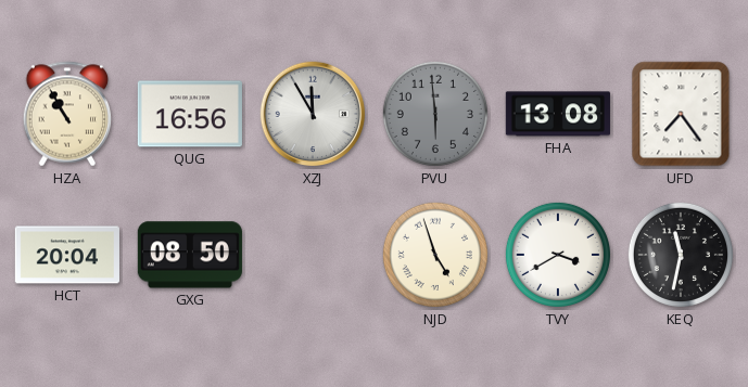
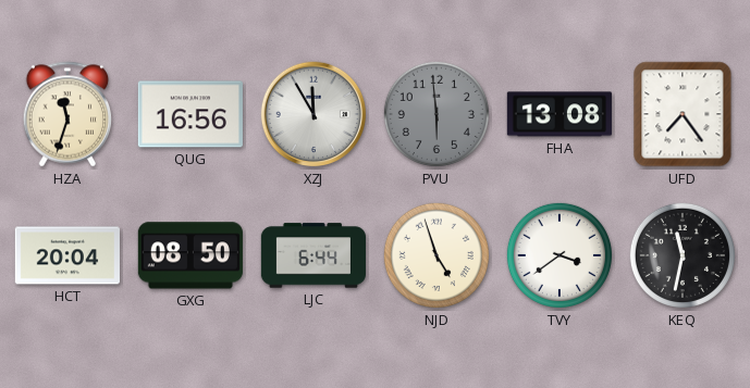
HZA: 10:55 -> 11:33 (67, 114)
LJC: none -> 6:44 (312, 255)
TVY: 3:40 -> 3:39 (560, 255)
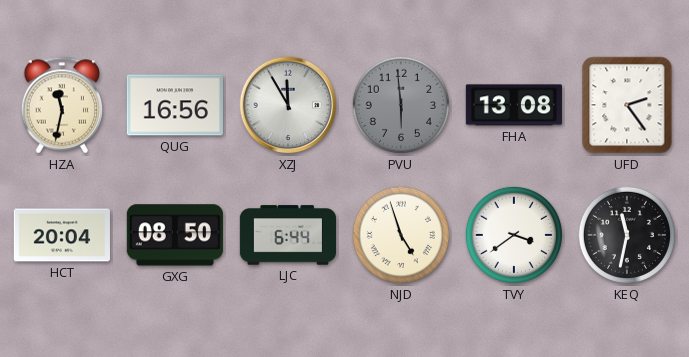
HZA: 11:33 -> 11:32 (62, 105)
UFD: 7:24 -> 2:24 (627, 105)
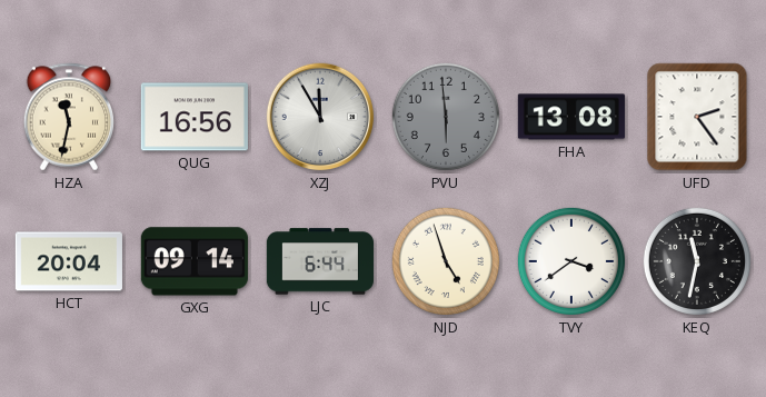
GXG: 08:50 -> 09:14 (195, 261)
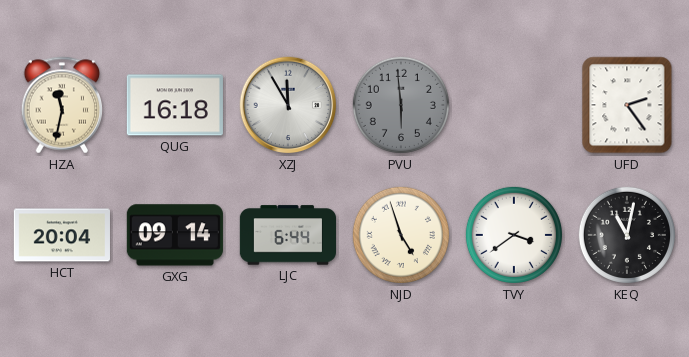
QUG: 16:56 -> 16:18 (175, 105)
FHA: 13:08 -> none (571, 117)
KEQ: 11:32 -> 11:02 (627, 235)
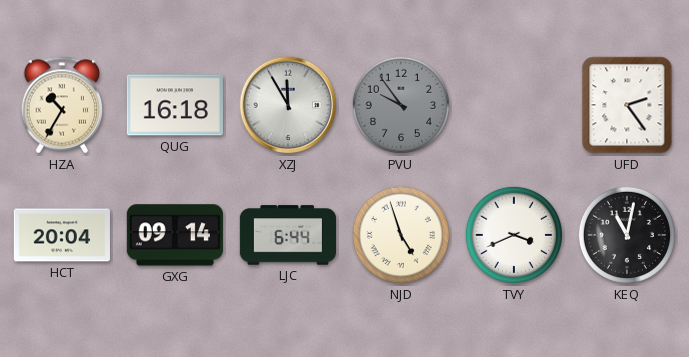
HZA: 11:32 -> 10:35 (62, 105)
PVU: 5:59 -> 9:54 (401, 105)
TVY: 3:39 -> 3:41 (514, 235)
